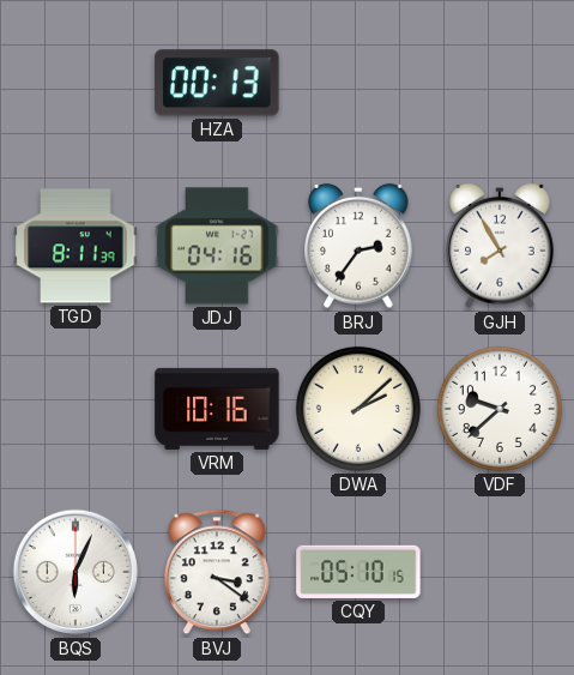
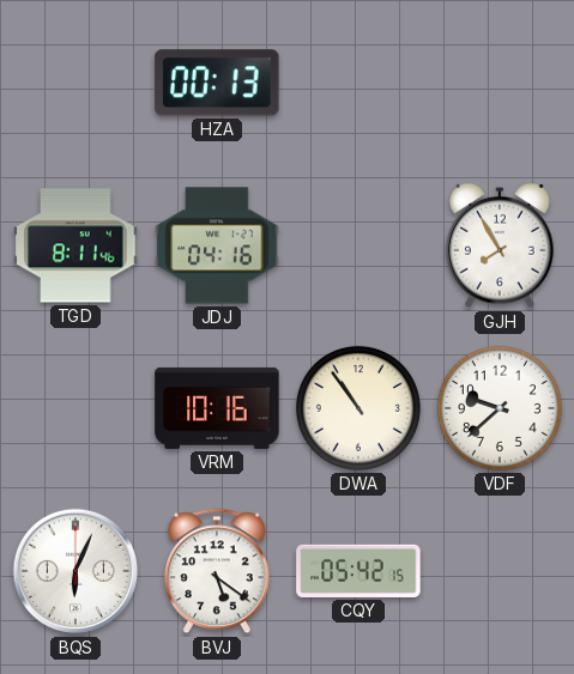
TGD: 8:11:39 -> 8:11:46 (75, 245)
BRJ: 2:36 -> none (358, 246)
DWA: 2:08 -> 10:54 (358, 408)
BVJ: 3:21 -> 5:21 (217, 571)
CQY: 05:10 -> 05:42 (358, 571)
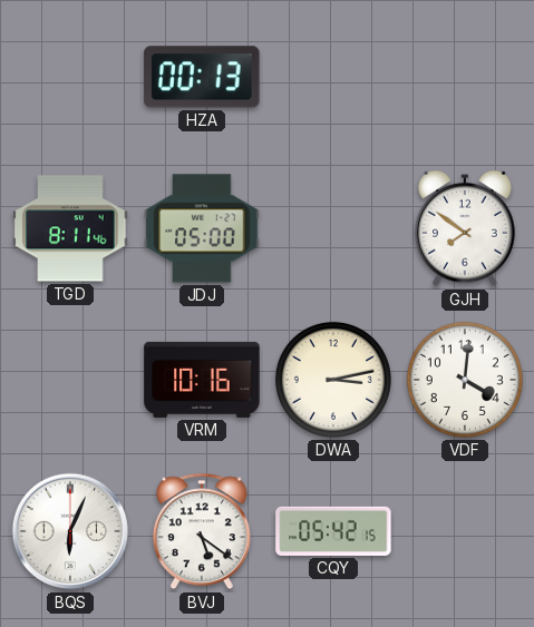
JDJ: 04:16 -> 05:00 (202, 228)
GJH: 7:55 -> 7:51 (465, 228)
DWA: 10:54 -> 3:13 (333, 380)
VDF: 9:38 -> 4:01 (465, 380)
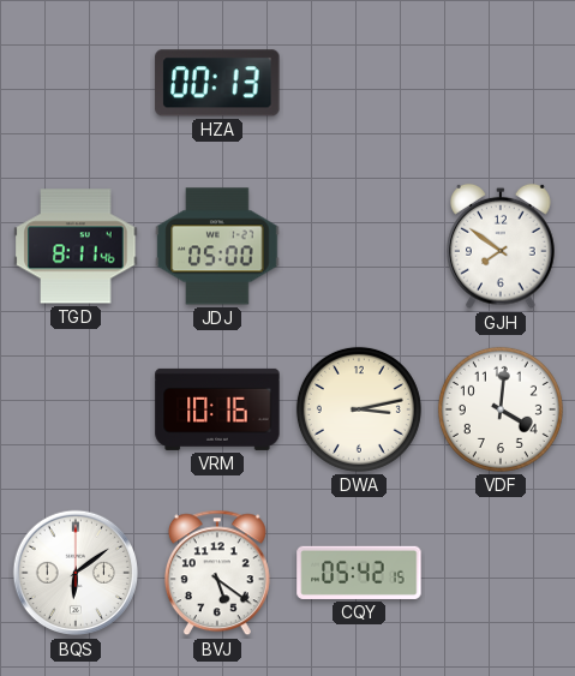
BQS: 6:04 -> 6:09 (76, 573)
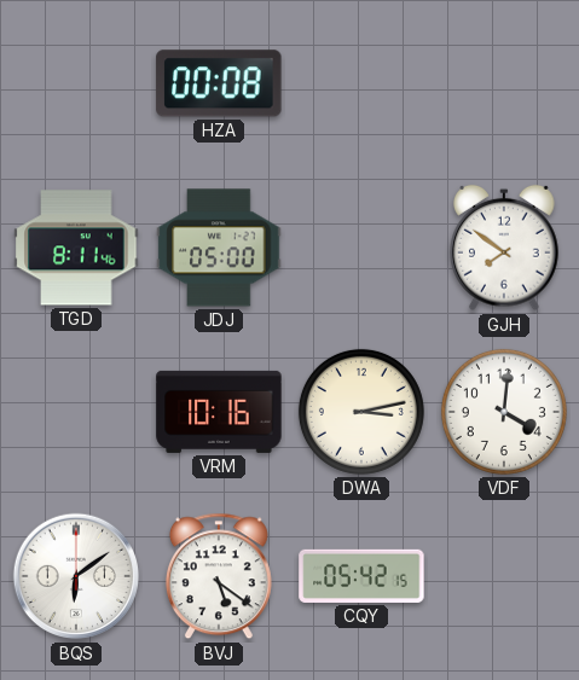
HZA: 00:13 -> 00:08 (219, 83)
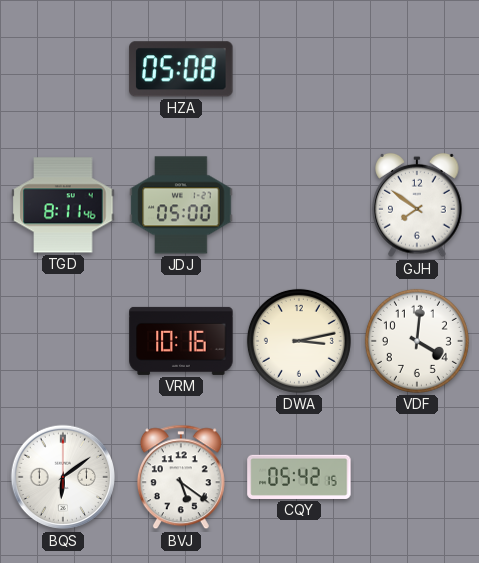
HZA: 00:08 -> 05:08 (181, 69)
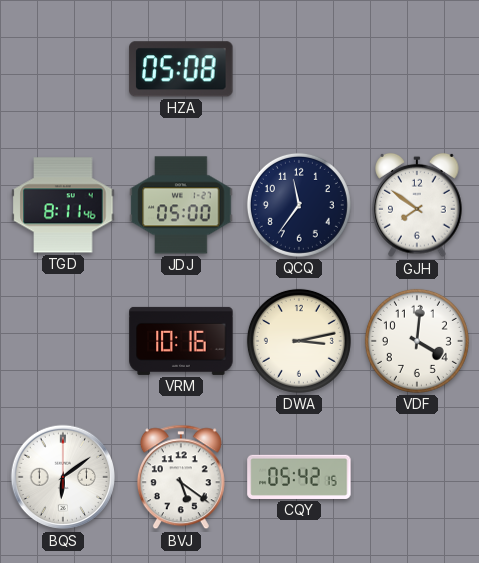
QCQ: none -> 11:36 (299, 205)
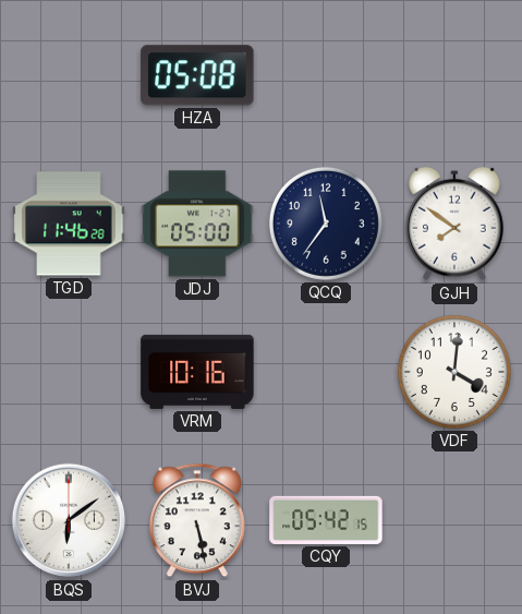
TGD: 8:11 -> 11:46 (69, 224)
DWA: 3:13 -> none (299, 341)
BVJ: 5:21 -> 5:28 (197, 520)
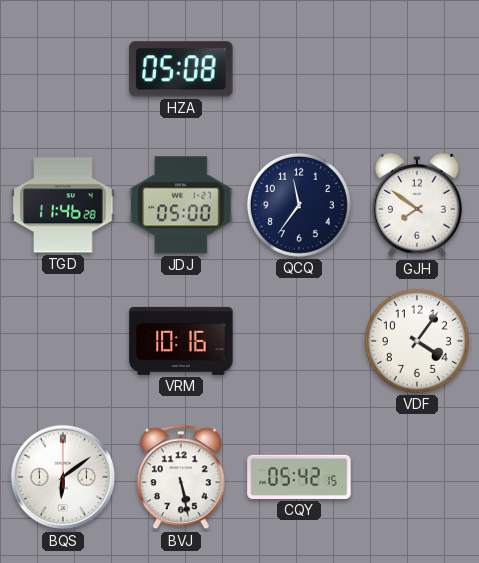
VDF: 4:01 -> 4:06 (417, 341)
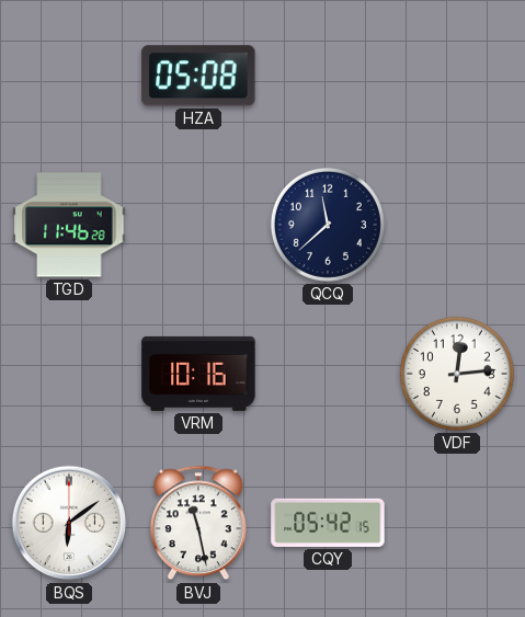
JDJ: 05:00 -> none (181, 205)
QCQ: 11:36 -> 11:38 (328, 225)
GJH: 7:51 -> none (417, 205)
VDF: 4:06 -> 12:14 (457, 374)
BVJ: 5:28 -> 11:28 (198, 523)
